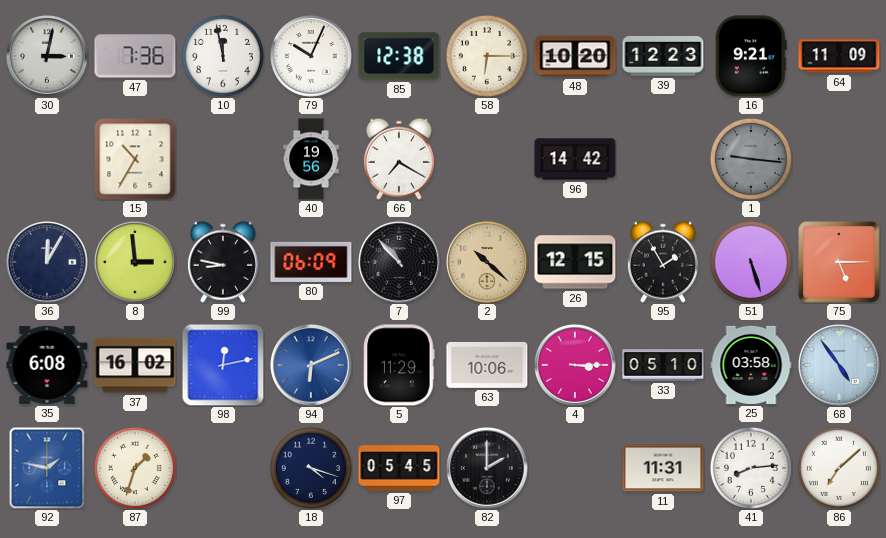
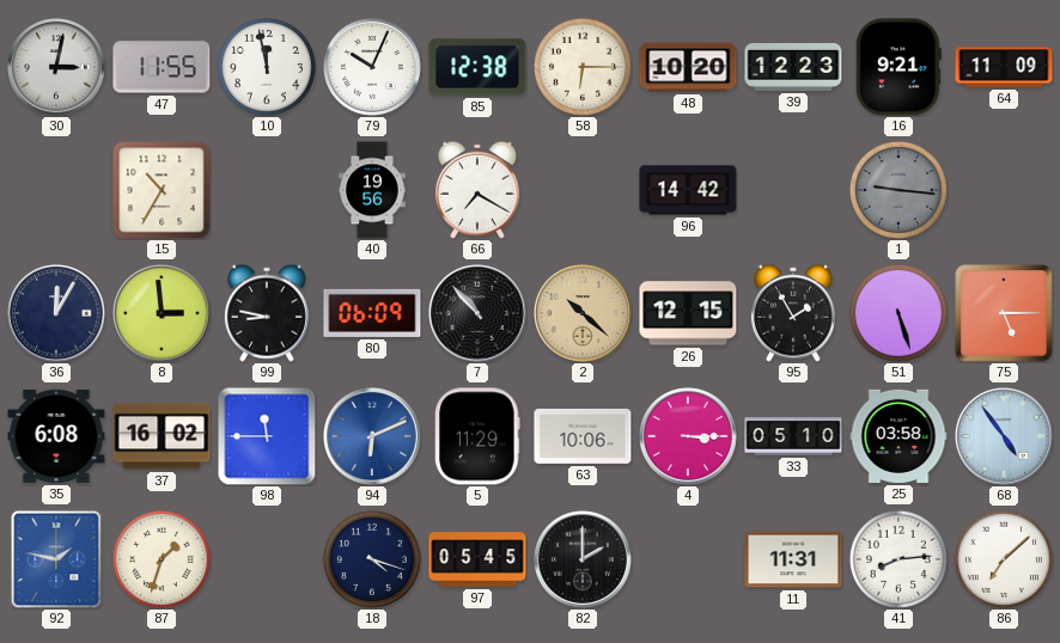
47: 7:36 -> 11:55 (162, 67)
98: 12:13 -> 11:45 (267, 436)
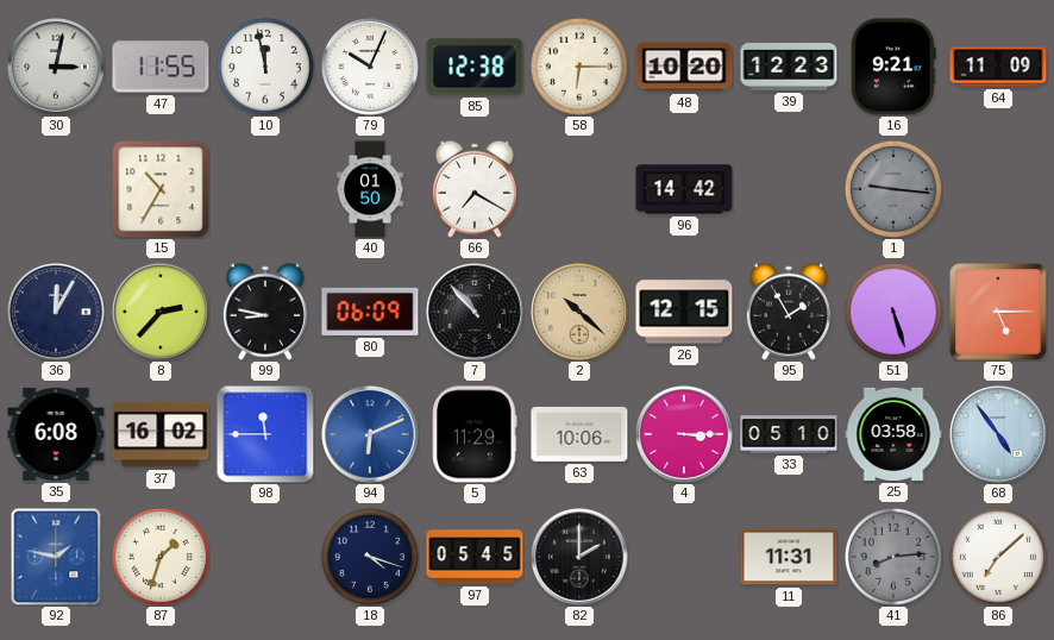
40: 19:56 -> 01:50 (370, 189)
8: 2:59 -> 2:37 (162, 313)
41 dial: white -> grey (893, 557)
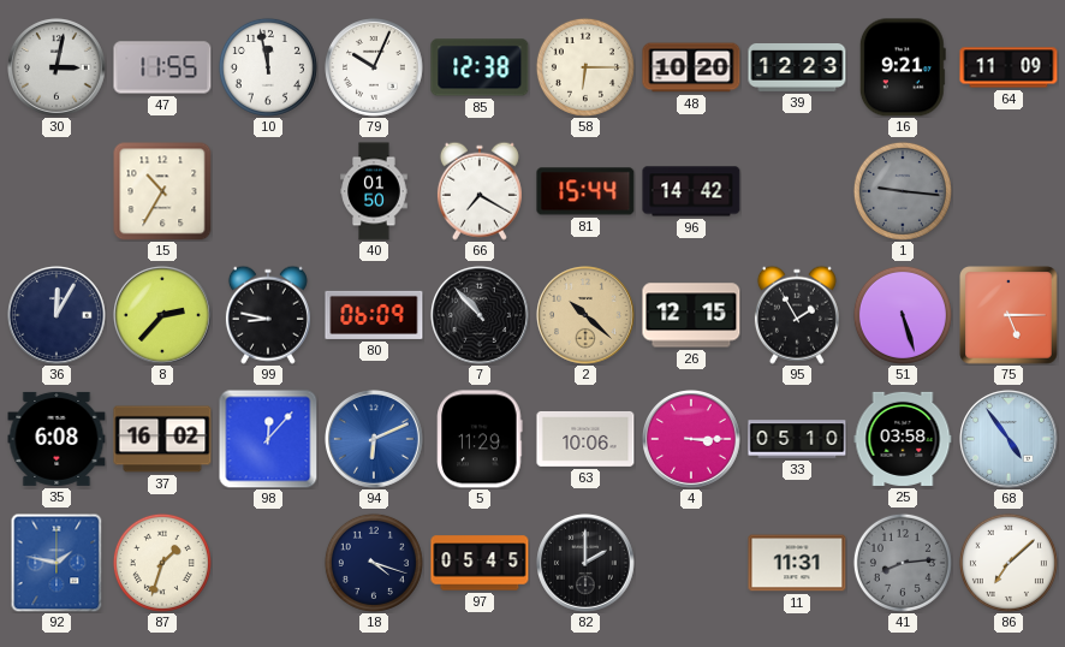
81: none -> 15:44 (585, 191)
98: 11:45 -> 12:07 (268, 439)
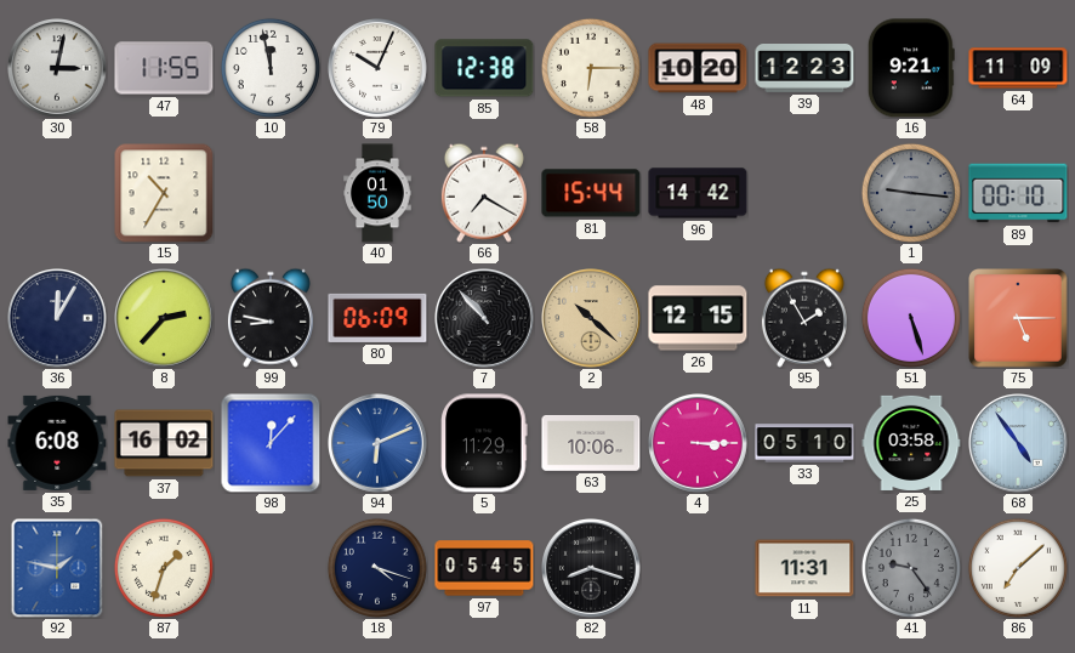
89: none -> 00:10 (1018, 193)
82: 2:00 -> 8:18 (592, 569)
41: 8:14 -> 9:24 (911, 568)
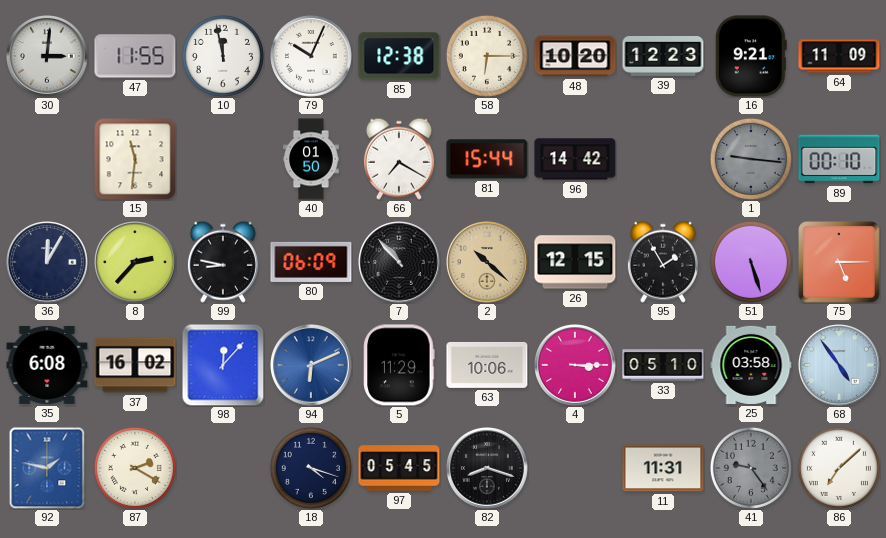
30: 3:02 -> 3:01 (48, 57)
15: 10:35 -> 11:31 (135, 159)
87: 1:33 -> 2:20 (135, 468)
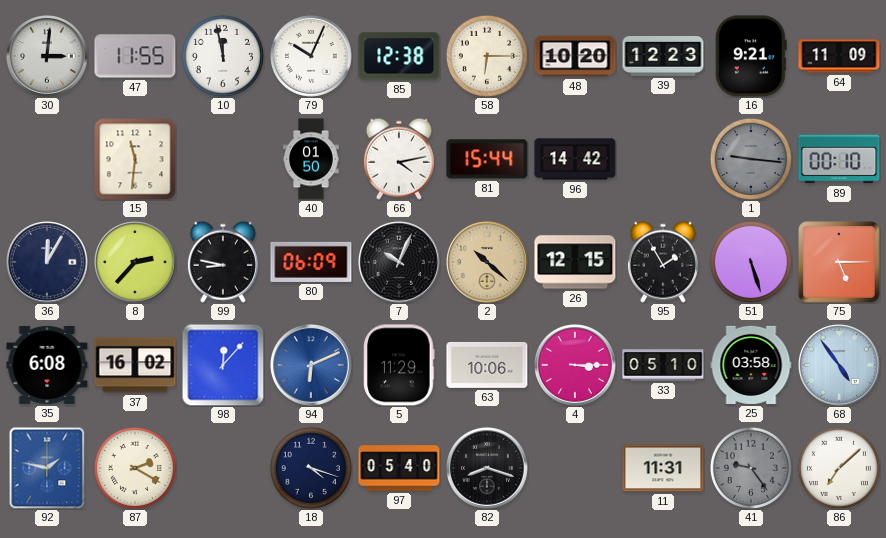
66: 7:20 -> 4:13 (399, 159)
7: 10:53 -> 10:04 (400, 263)
97: 05:45 -> 05:40 (399, 468)
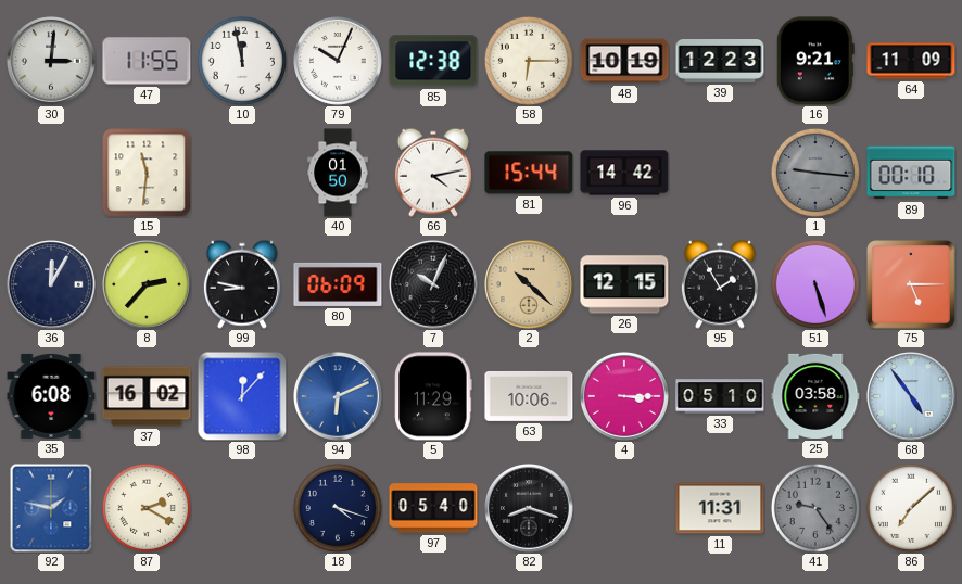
48: 10:20 -> 10:19 (624, 61)
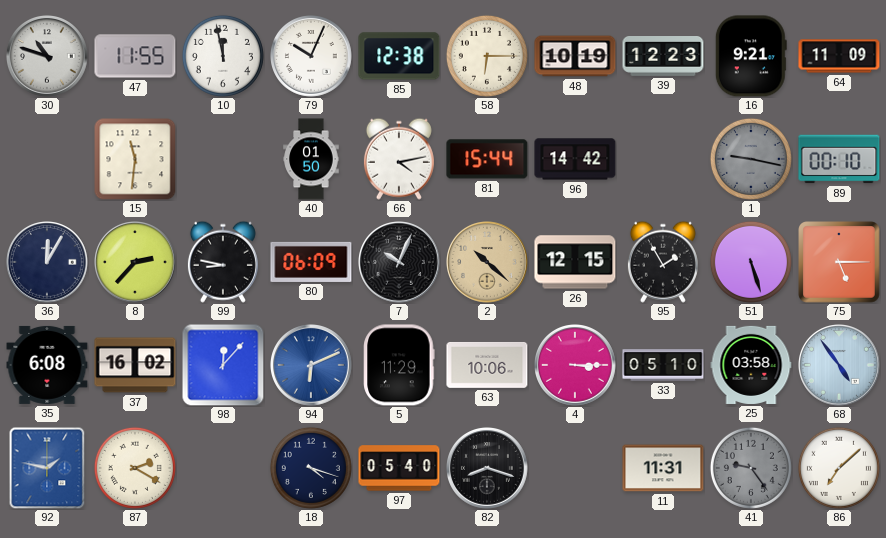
30: 3:01 -> 10:48 (48, 57)
1: 9:16 -> 9:17 (751, 159)
